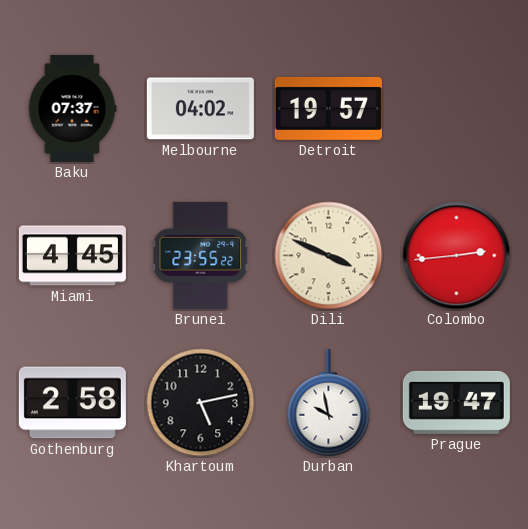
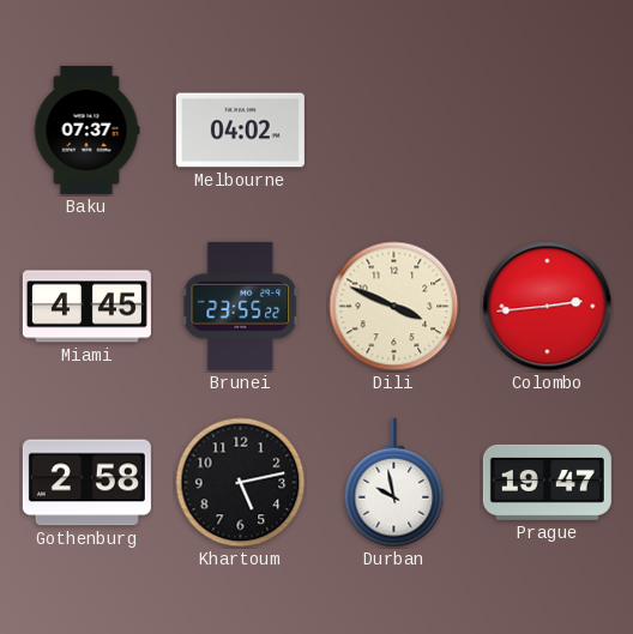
Detroit: 19:57 -> none (328, 108)
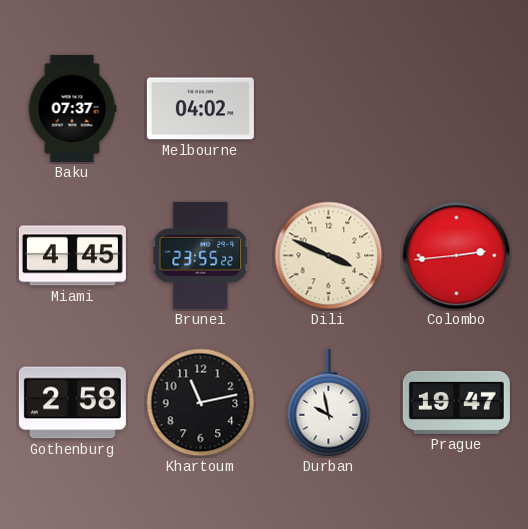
Khartoum: 5:13 -> 11:13 (201, 403)
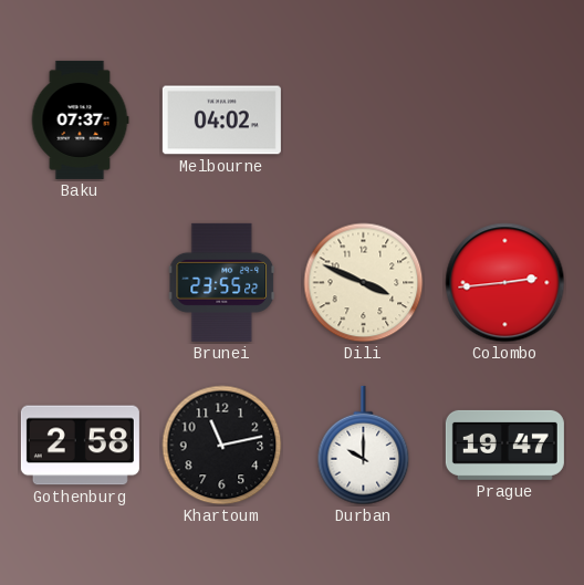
Miami: 4:45 -> none (72, 256)
Durban: 9:58 -> 10:00 (364, 446)
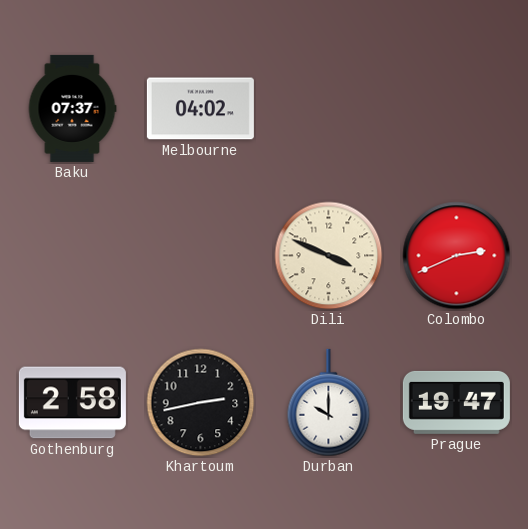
Brunei: 23:55 -> none (221, 282)
Colombo: 2:44 -> 2:41 (457, 256)
Khartoum: 11:13 -> 2:43 (201, 403)
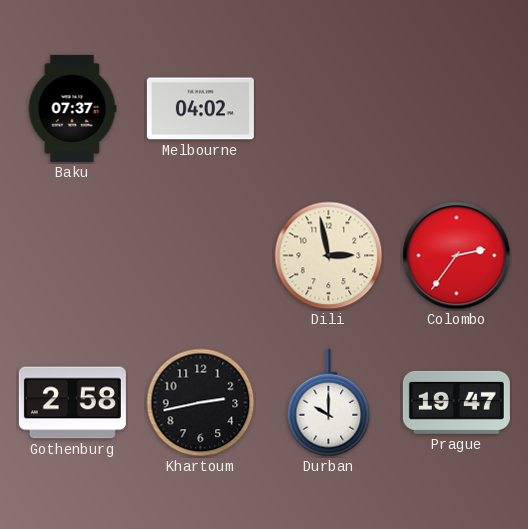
Dili: 3:49 -> 2:58 (329, 256)
Colombo: 2:41 -> 2:36 (457, 256)
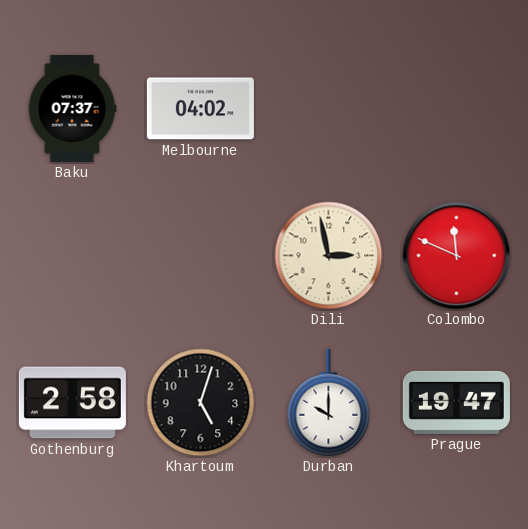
Colombo: 2:36 -> 11:49 (457, 256)
Khartoum: 2:43 -> 5:03 (201, 403)
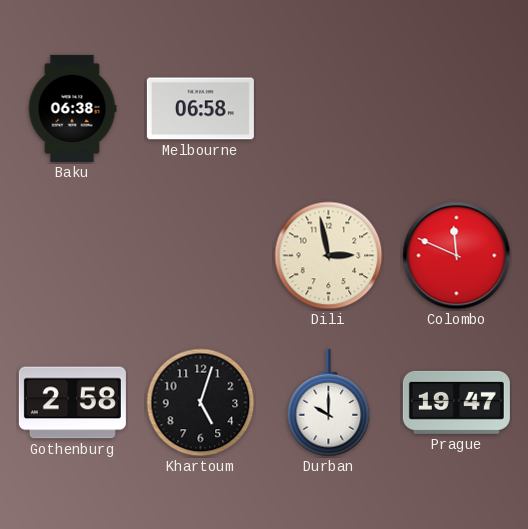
Baku: 07:37 -> 06:38 (72, 108)
Melbourne: 04:02 -> 06:58 (200, 109)
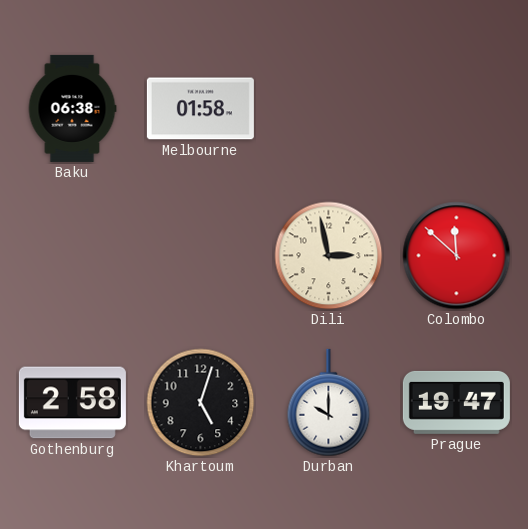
Melbourne: 06:58 -> 01:58 (200, 109)
Colombo: 11:49 -> 11:52 (457, 256)
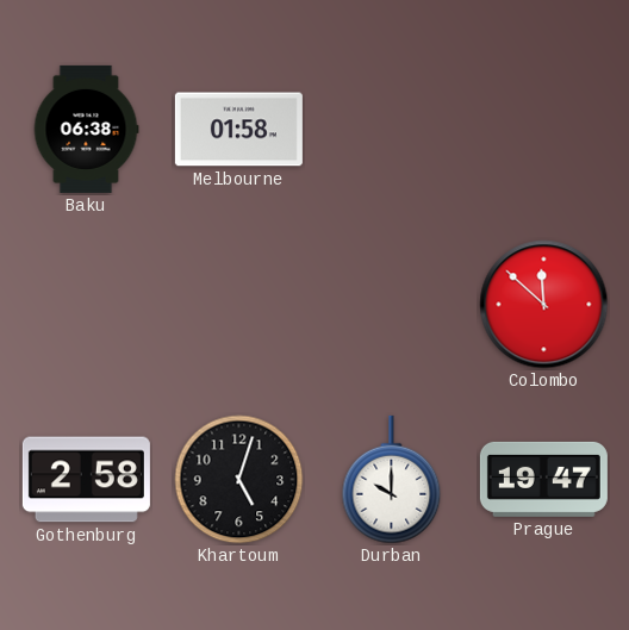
Dili: 2:58 -> none (329, 256)
